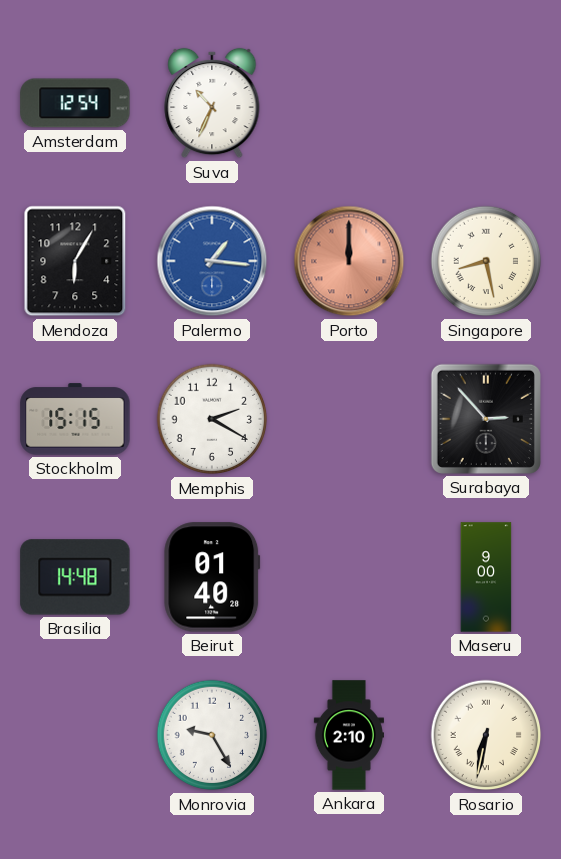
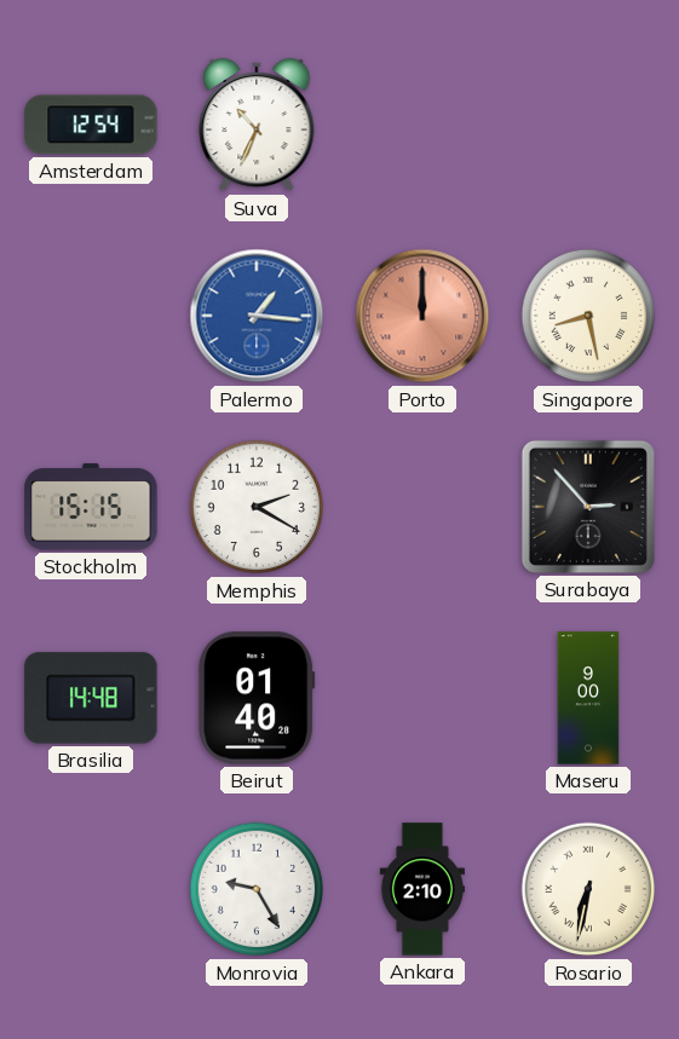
Mendoza: 6:05 -> none (75, 261)
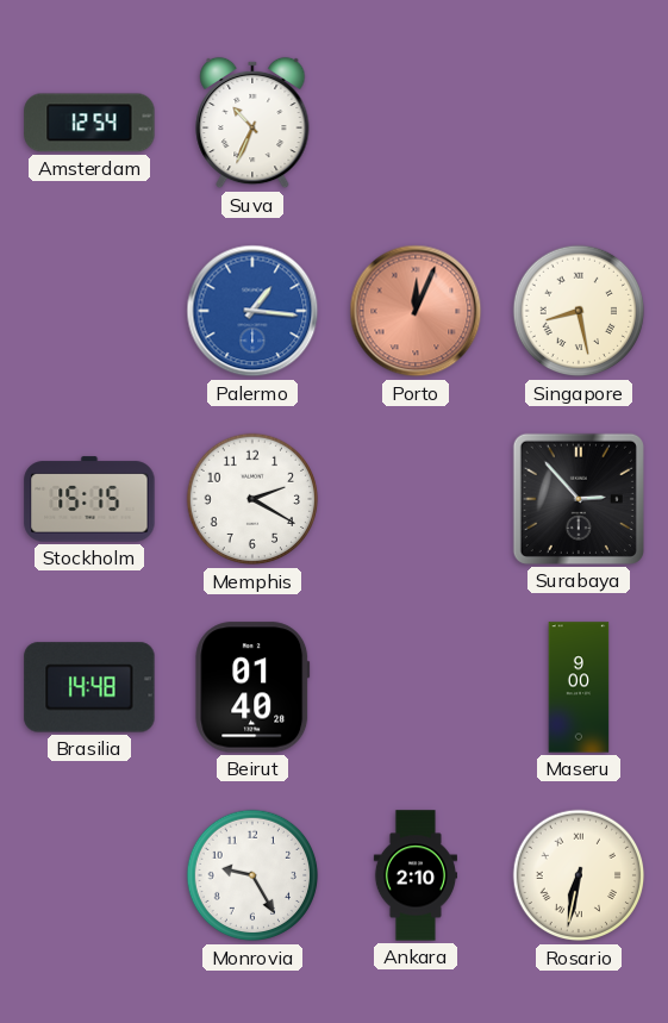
Porto: 12:00 -> 12:04 (416, 311)
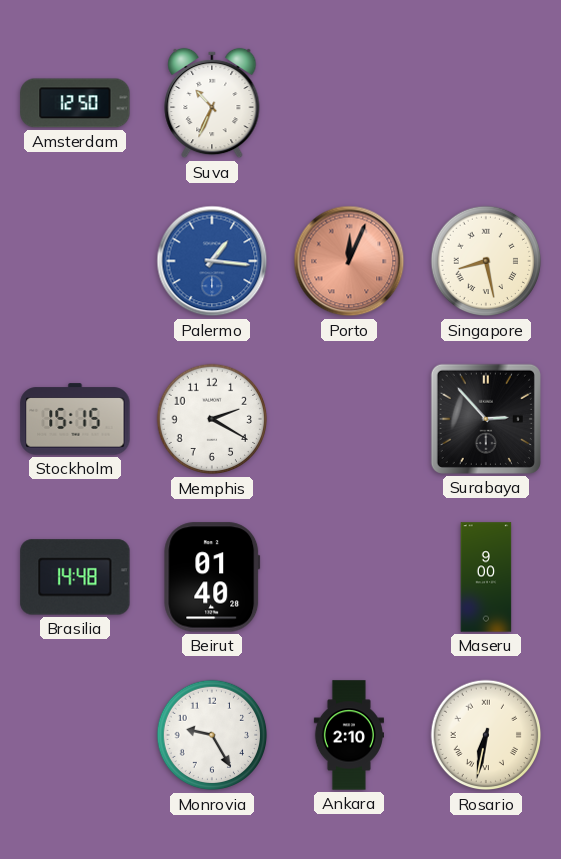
Amsterdam: 12:54 -> 12:50 (75, 103)
